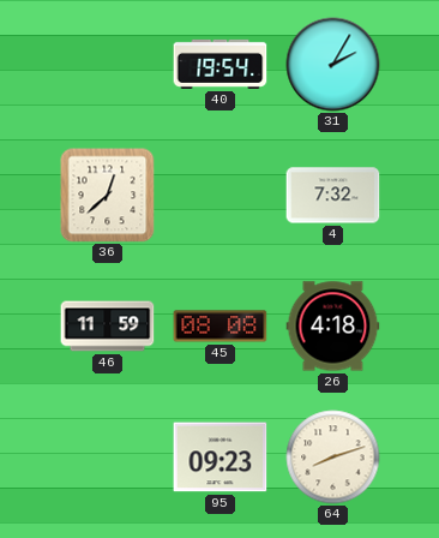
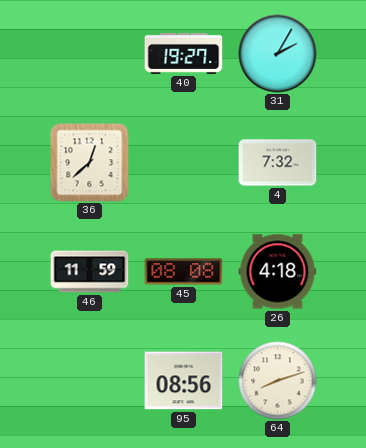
40: 19:54 -> 19:27 (184, 53)
95: 09:23 -> 08:56 (184, 381)
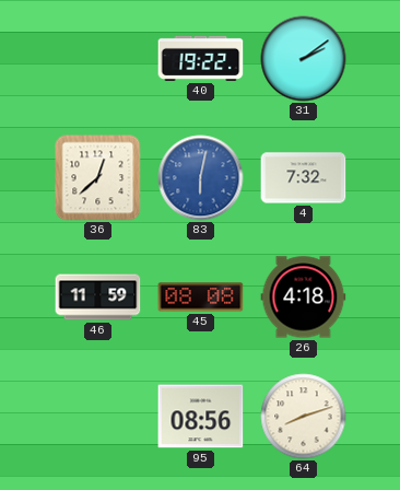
40: 19:27 -> 19:22 (201, 58)
31: 2:05 -> 2:09 (304, 59)
83: none -> 6:02 (201, 178)
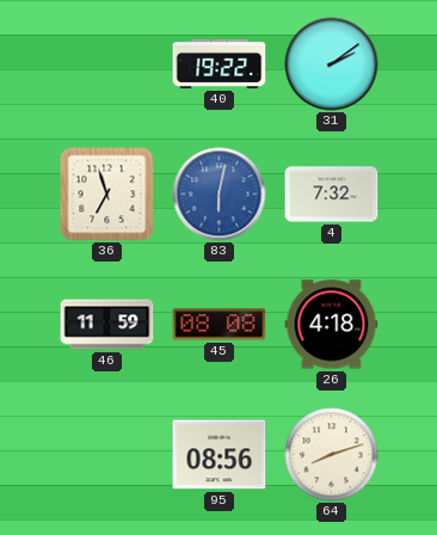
36: 12:38 -> 6:57 (107, 195)
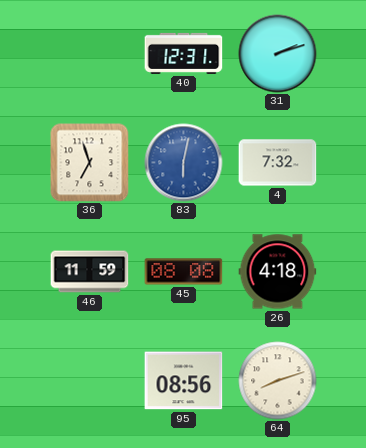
40: 19:22 -> 12:31 (184, 53)
31: 2:09 -> 2:12 (278, 54)
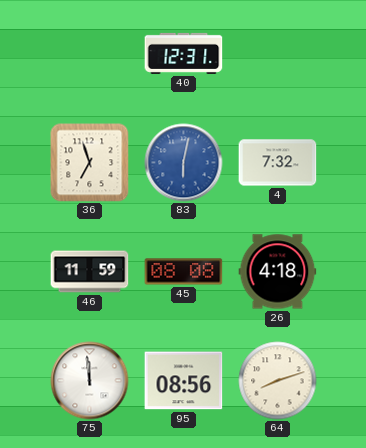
31: 2:12 -> none (278, 54)
75: none -> 11:59 (90, 381)
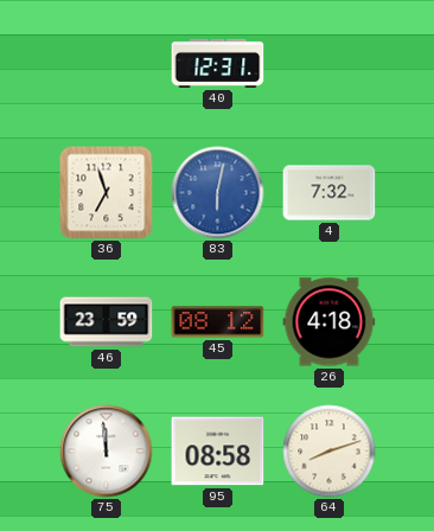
46: 11:59 -> 23:59 (107, 322)
45: 08:08 -> 08:12 (218, 322)
95: 08:56 -> 08:58 (218, 452)
